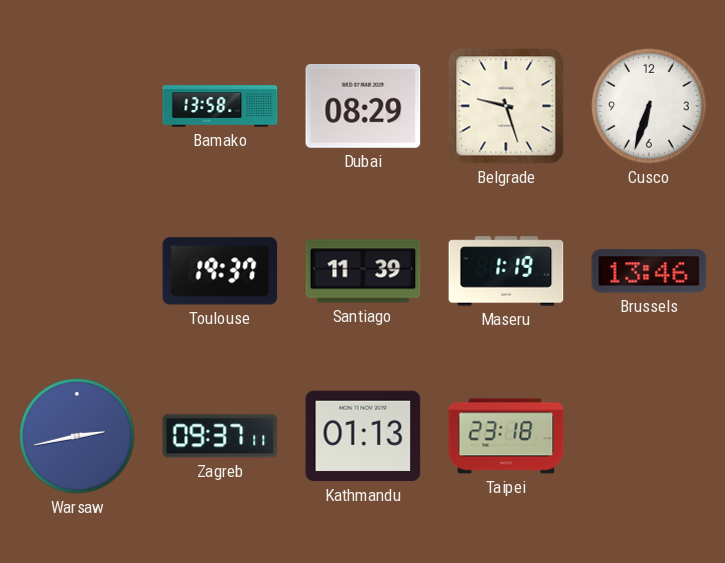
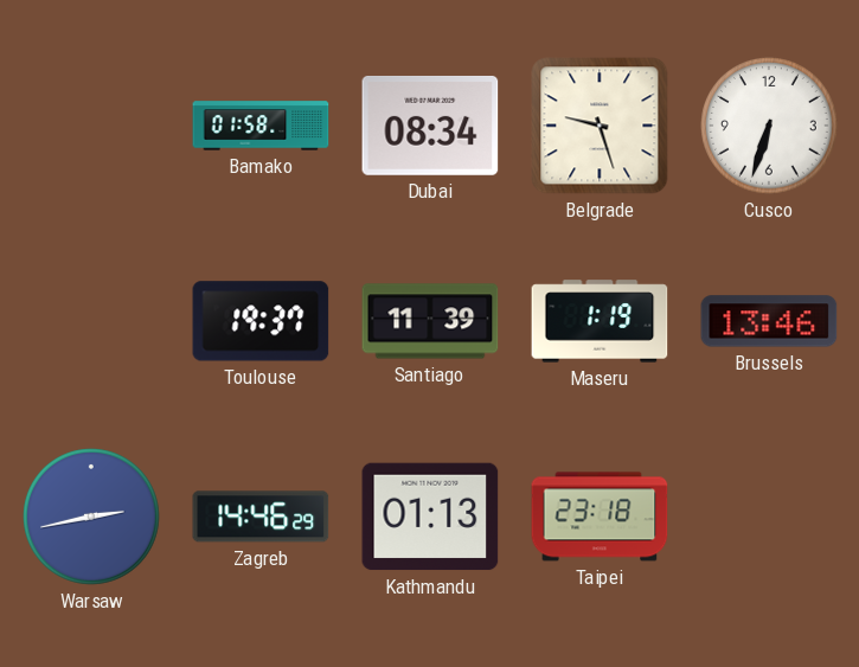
Bamako: 13:58 -> 01:58 (261, 126)
Dubai: 08:29 -> 08:34 (430, 126)
Zagreb: 09:37 -> 14:46 (261, 517)
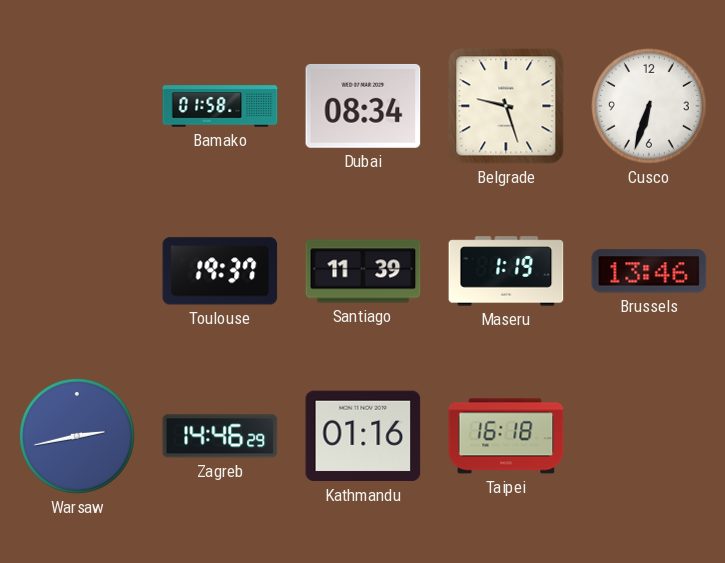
Kathmandu: 01:13 -> 01:16 (363, 436)
Taipei: 23:18 -> 16:18 (506, 436)
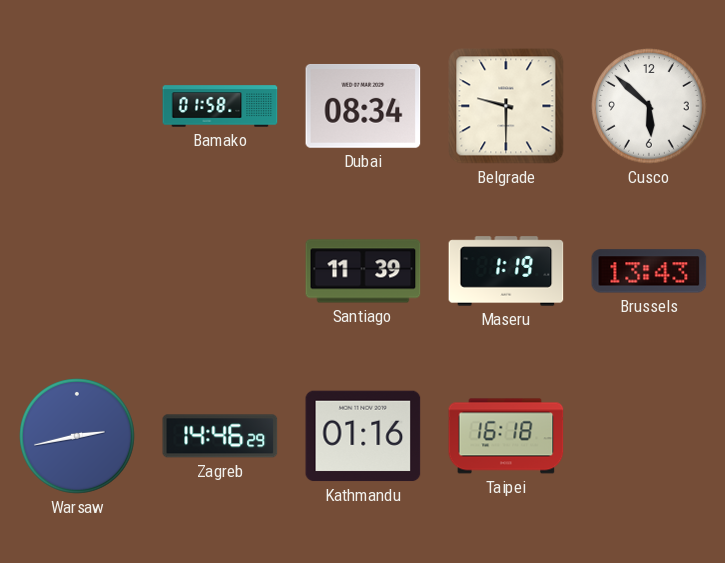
Belgrade: 9:27 -> 9:30 (506, 106)
Cusco: 6:33 -> 5:52 (649, 106)
Toulouse: 19:37 -> none (220, 271)
Brussels: 13:46 -> 13:43 (649, 271)
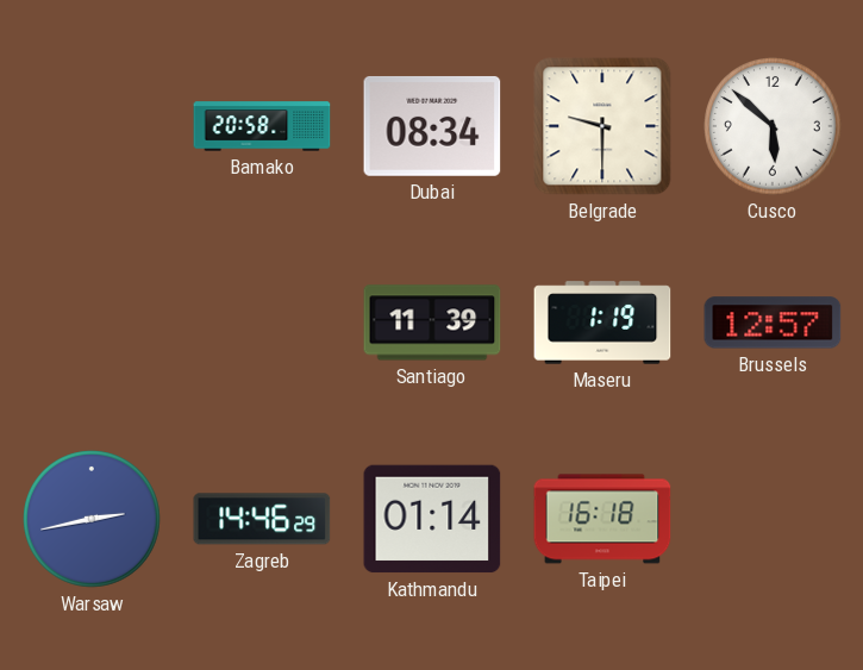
Bamako: 01:58 -> 20:58 (262, 126)
Brussels: 13:43 -> 12:57 (773, 323)
Kathmandu: 01:16 -> 01:14 (432, 519)
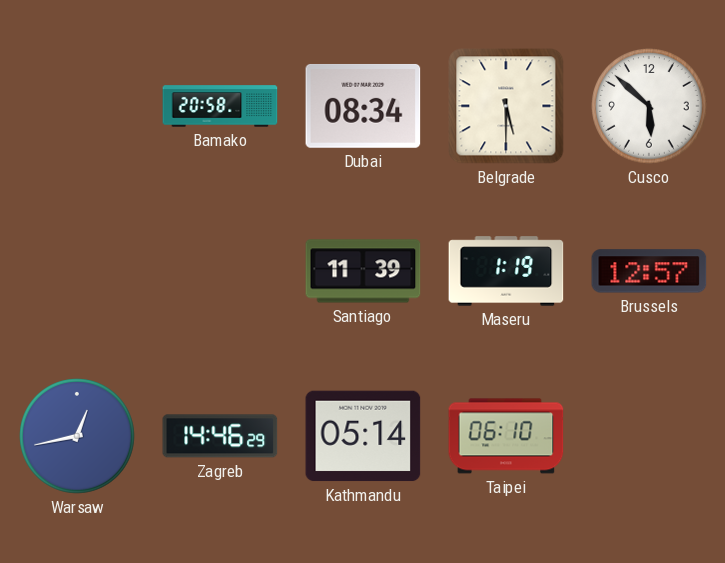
Belgrade: 9:30 -> 5:30 (506, 106)
Warsaw: 2:43 -> 12:43 (77, 436)
Kathmandu: 01:14 -> 05:14 (363, 436)
Taipei: 16:18 -> 06:10 (506, 436)
